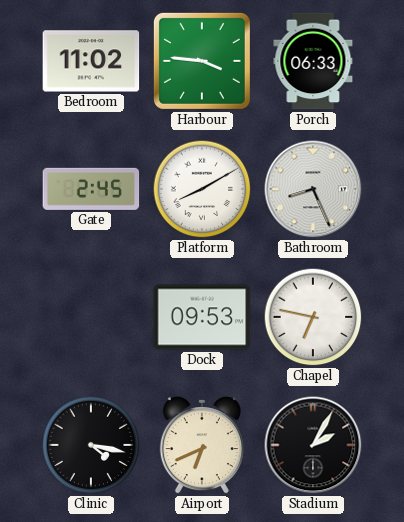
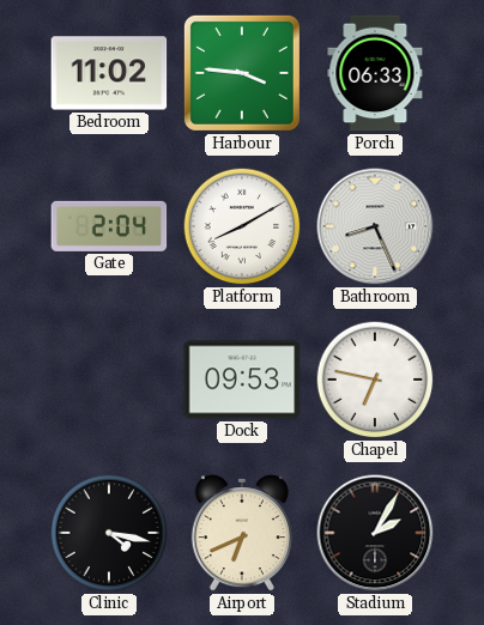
Gate: 2:45 -> 2:04 (109, 226)
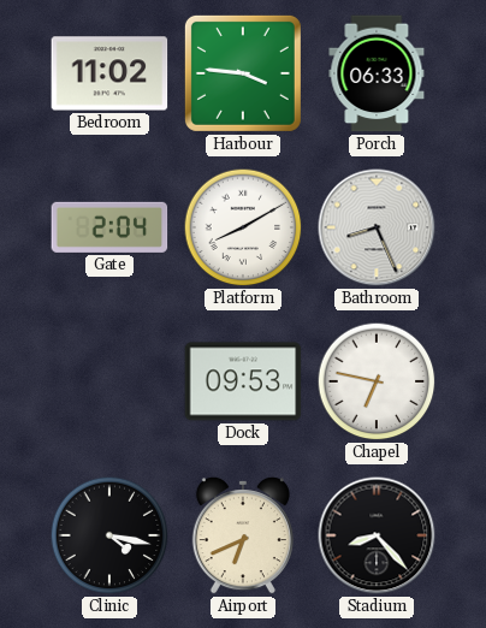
Stadium: 2:05 -> 8:23 (377, 535)
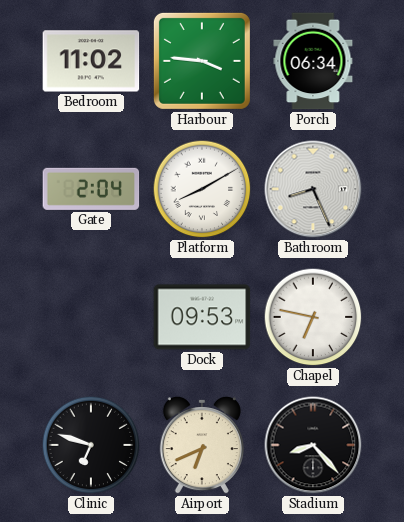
Porch: 06:33 -> 06:34 (313, 61)
Clinic: 4:17 -> 6:48 (91, 445)
